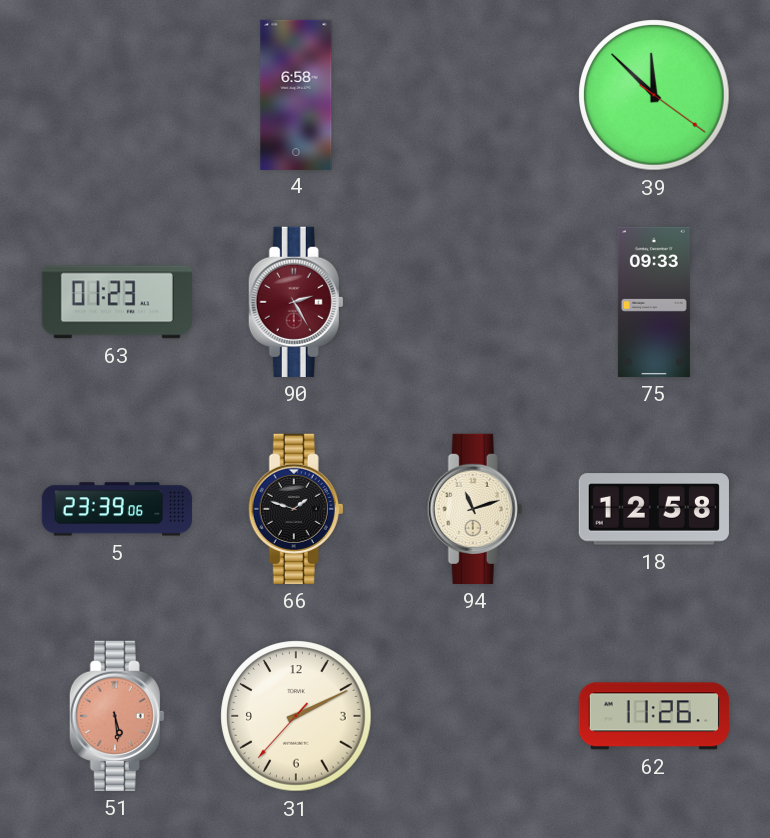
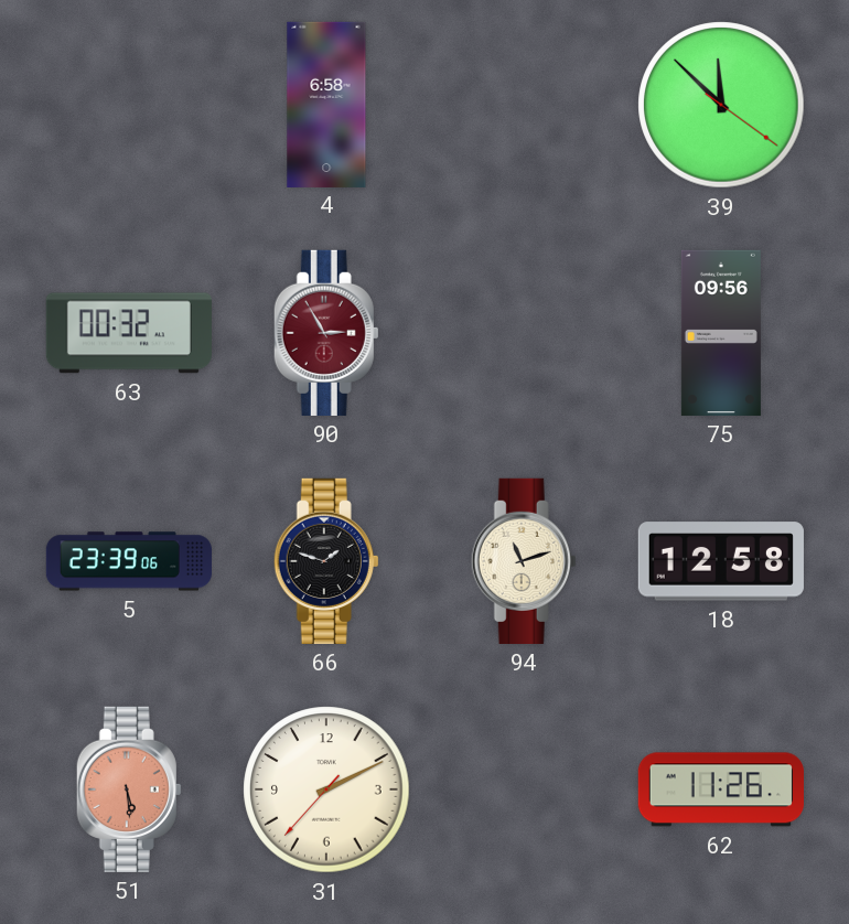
63: 01:23 -> 00:32 (129, 333)
90: 2:25 -> 2:55 (326, 333)
75: 09:33 -> 09:56 (721, 333)
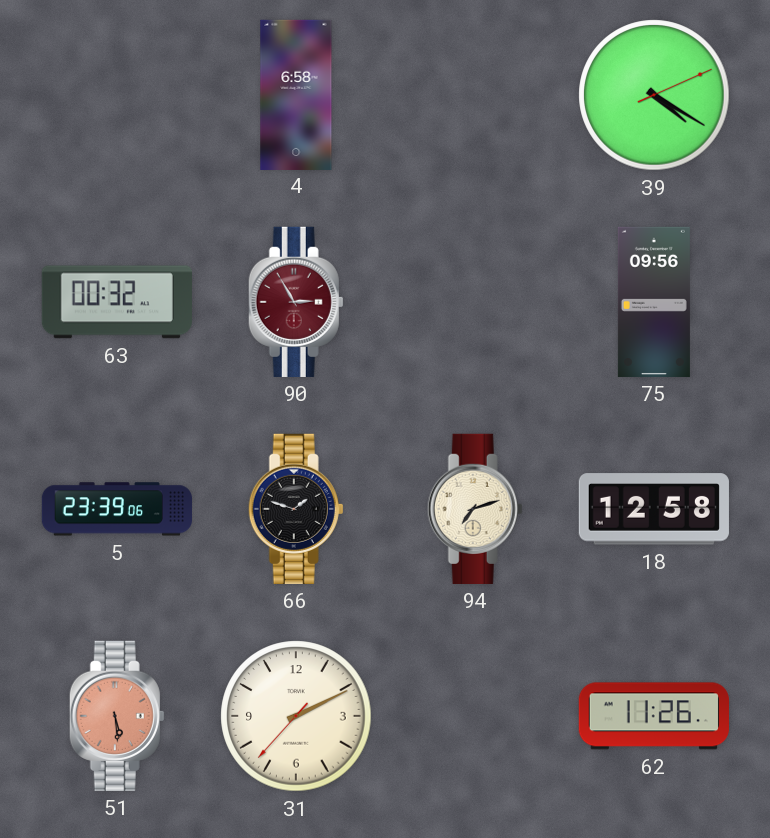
39: 11:52 -> 4:20 (654, 95)
94: 11:12 -> 7:12 (475, 509)
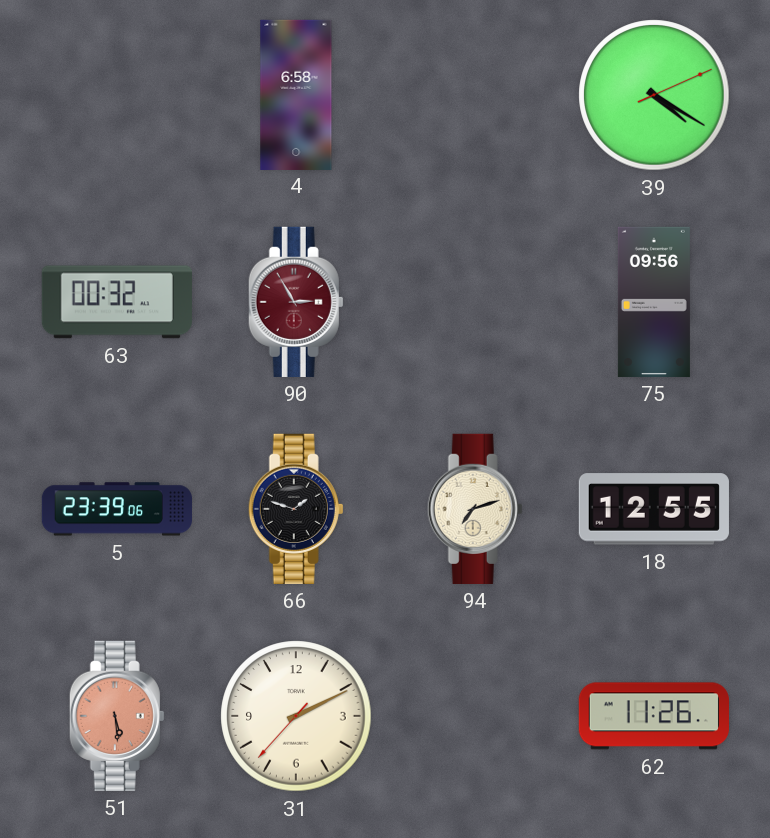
18: 12:58 -> 12:55 (654, 509)
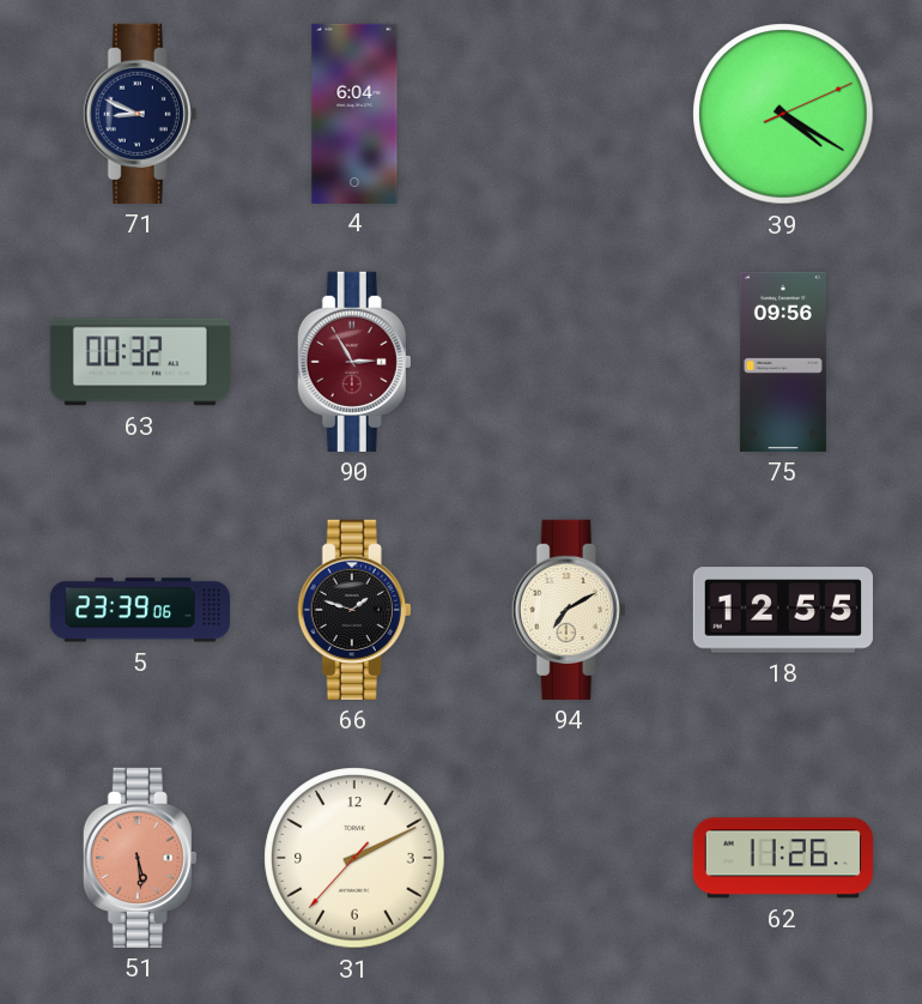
71: none -> 8:49 (140, 114)
4: 6:58 -> 6:04 (354, 113)
94: 7:12 -> 7:10 (569, 610)
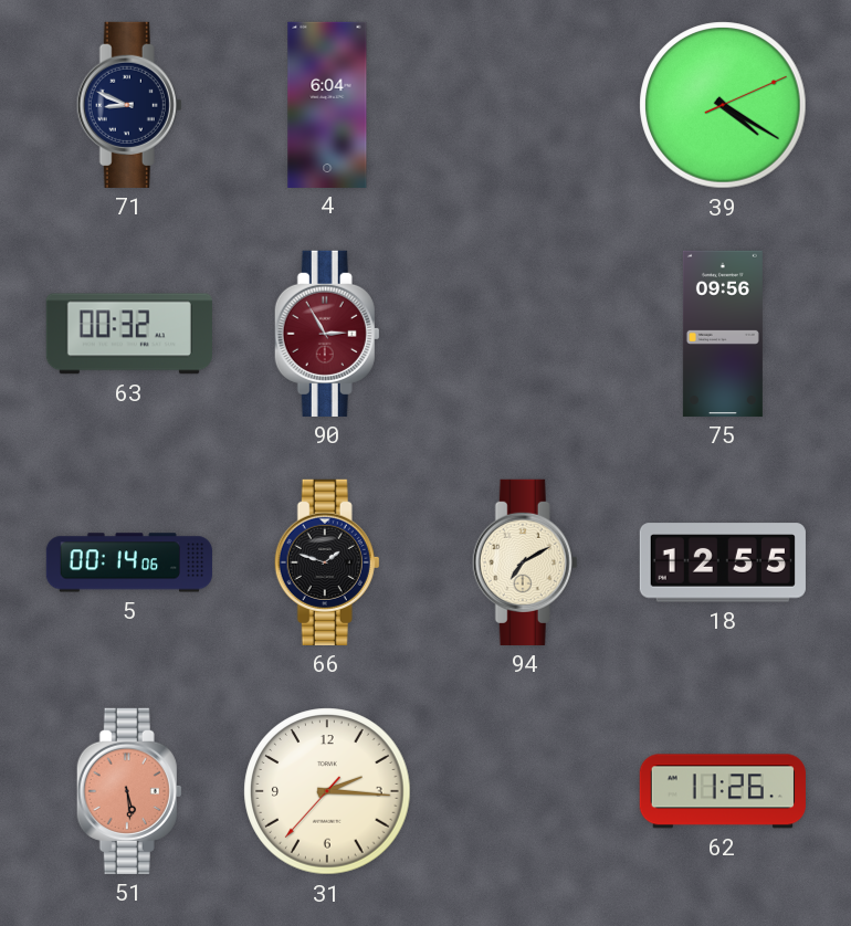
5: 23:39 -> 00:14 (129, 562)
31: 2:10 -> 2:15 (327, 791)
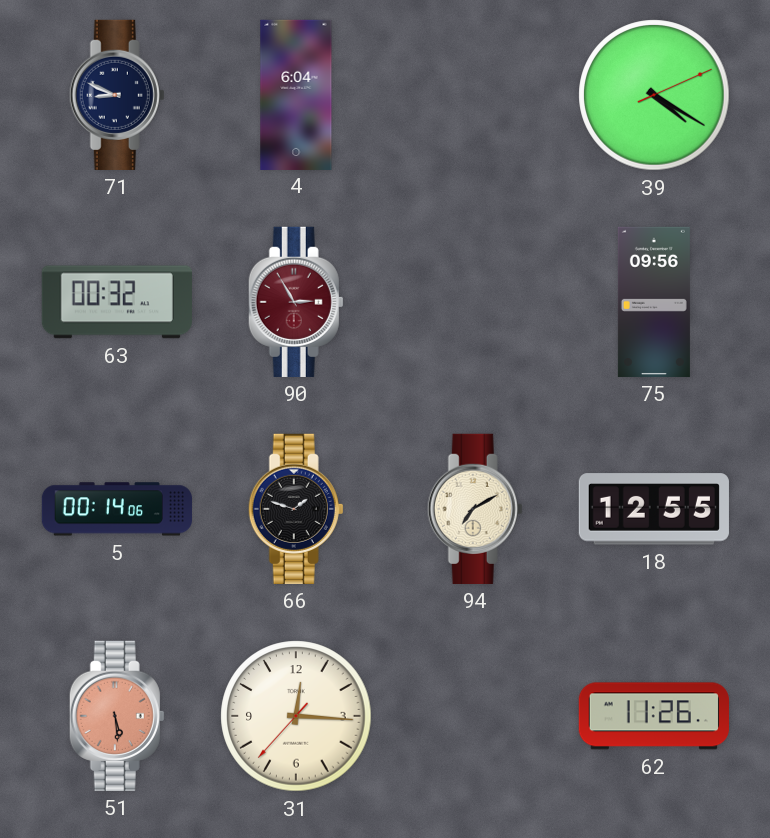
31: 2:15 -> 12:15 (296, 716)
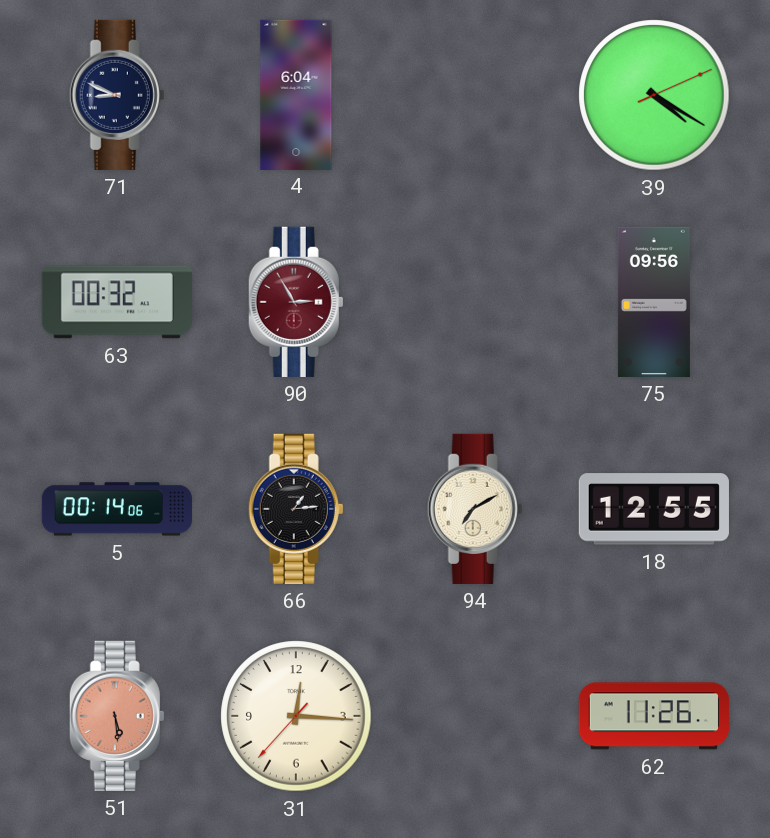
66: 1:48 -> 1:14 (296, 509)
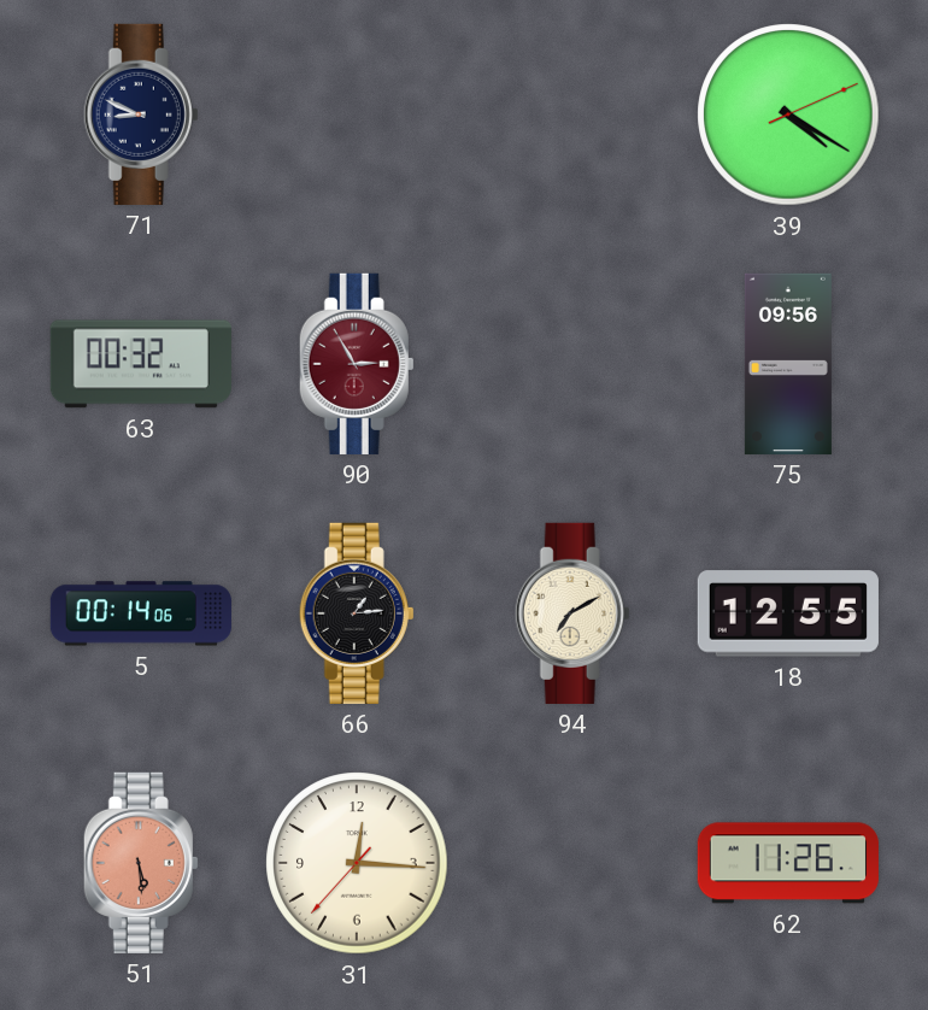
4: 6:04 -> none (296, 94)
